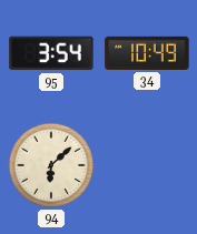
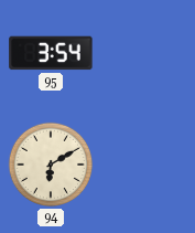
34: 10:49 -> none (147, 53)
94: 6:08 -> 6:10 (51, 165)
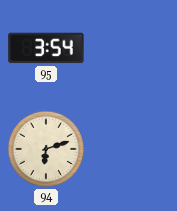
94: 6:10 -> 6:12 (46, 149)
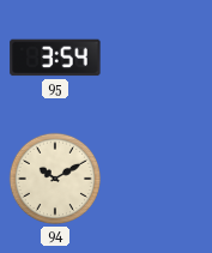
94: 6:12 -> 10:10 (55, 179)
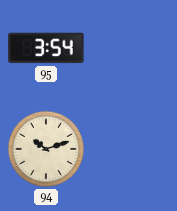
94: 10:10 -> 10:12 (46, 149)
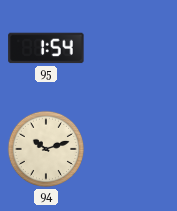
95: 3:54 -> 1:54 (46, 48)
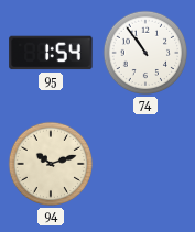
74: none -> 10:54 (145, 53)
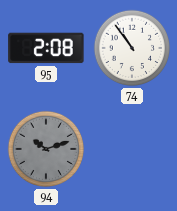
95: 1:54 -> 2:08 (46, 48)
94 dial: cream -> grey (46, 149)
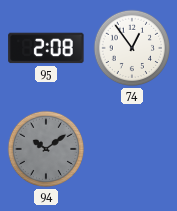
74: 10:54 -> 12:54 (132, 48)
94: 10:12 -> 10:09 (46, 149)
